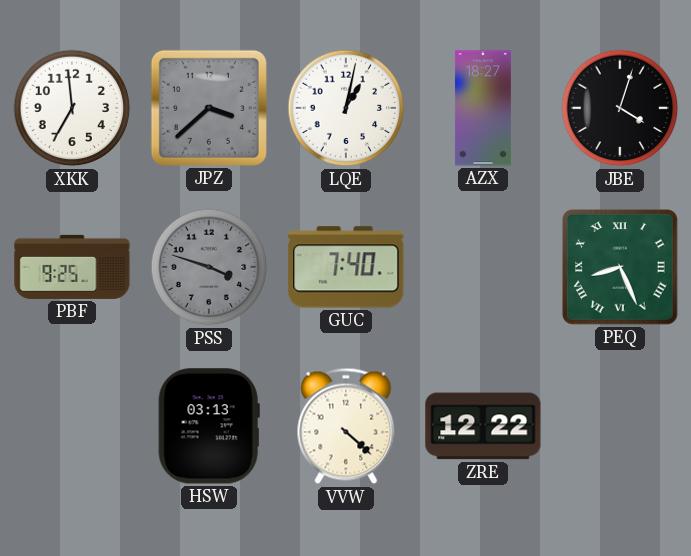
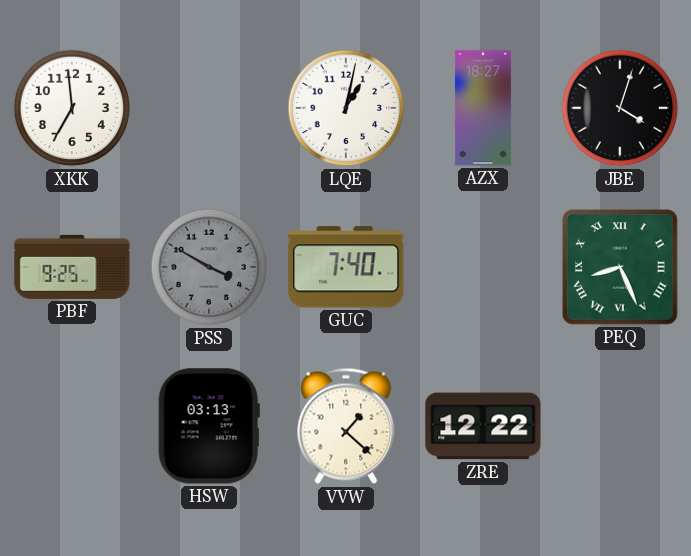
JPZ: 3:38 -> none (209, 108)
PSS: 3:48 -> 3:50 (209, 267)
VVW: 4:22 -> 1:22 (346, 426)
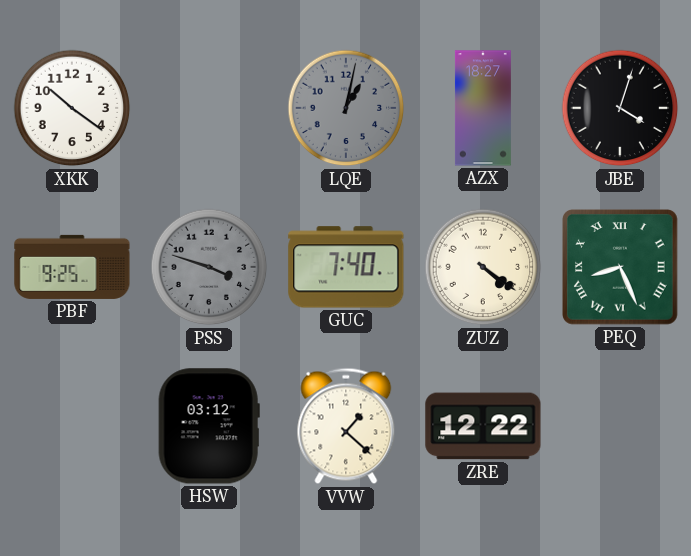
XKK: 6:59 -> 10:21 (72, 108)
LQE dial: white -> grey (346, 108)
PSS: 3:50 -> 3:48 (209, 267)
ZUZ: none -> 4:21 (483, 267)
HSW: 03:13 -> 03:12 (209, 426)
